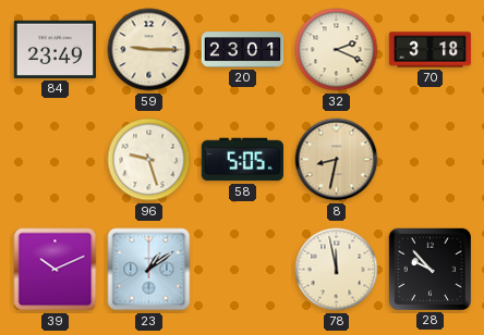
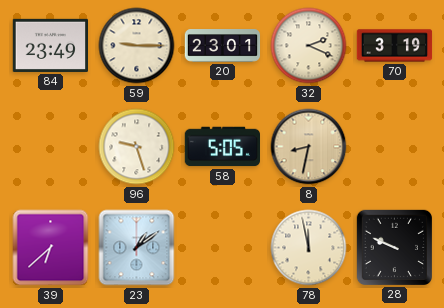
70: 3:18 -> 3:19 (395, 46)
39: 10:11 -> 6:38 (51, 248)
28: 9:53 -> 9:49 (394, 247)
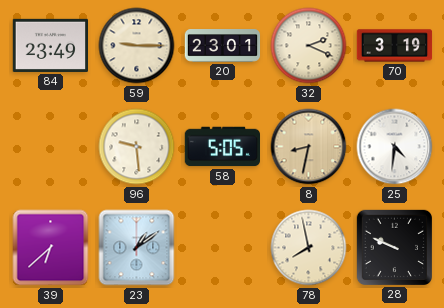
96: 9:27 -> 9:29 (137, 147)
25: none -> 4:31 (395, 147)
78: 11:58 -> 7:58 (309, 248)
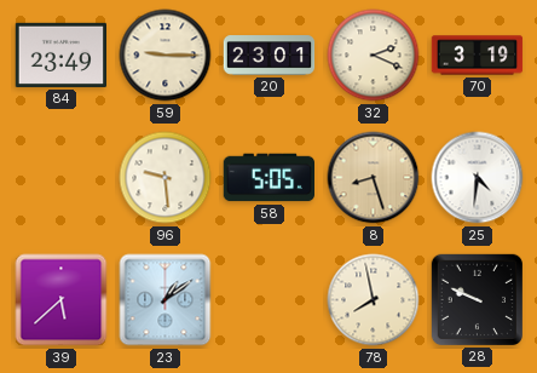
8: 8:32 -> 8:27 (374, 178)
39: 6:38 -> 5:38 (62, 300)
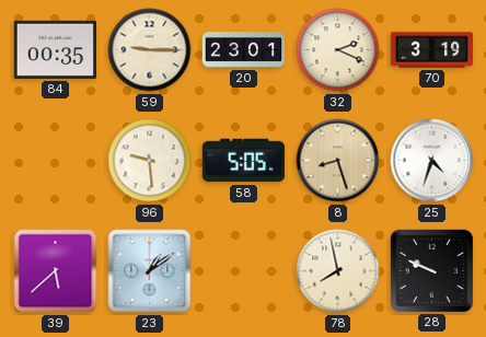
84: 23:49 -> 00:35 (55, 49)
25: 4:31 -> 4:33 (432, 161)
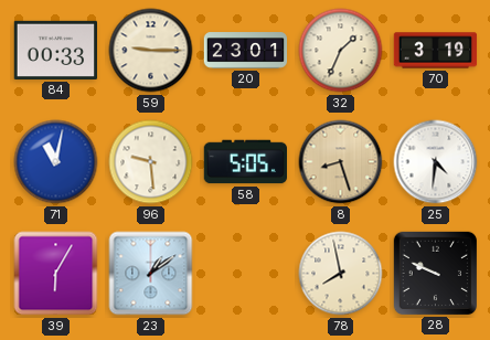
84: 00:35 -> 00:33 (55, 50)
32: 2:19 -> 1:34 (341, 51)
71: none -> 11:02 (56, 162)
25: 4:33 -> 4:31 (436, 162)
39: 5:38 -> 6:05 (56, 274)
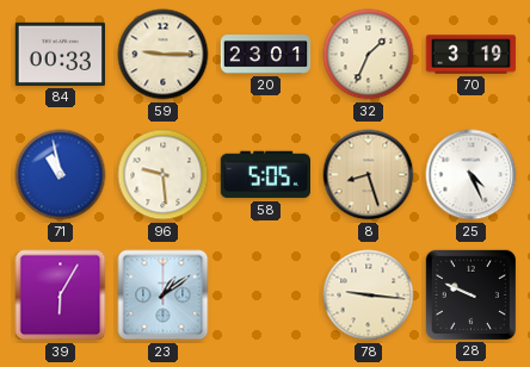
71: 11:02 -> 10:58 (61, 175)
25: 4:31 -> 4:26 (472, 175)
78: 7:58 -> 9:16 (369, 296)
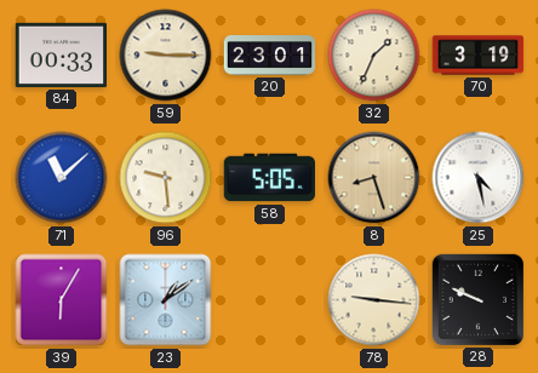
71: 10:58 -> 11:08 (62, 178)
25: 4:26 -> 4:28 (479, 178)
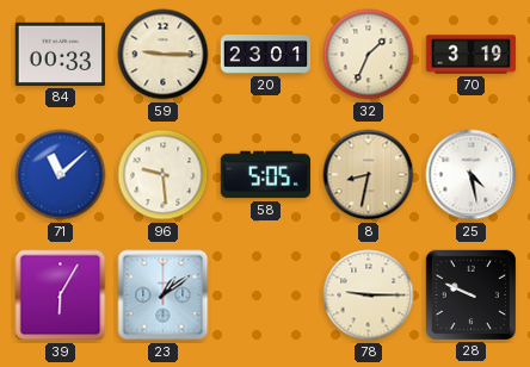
8: 8:27 -> 8:32 (369, 175)
78: 9:16 -> 9:15 (369, 296)
